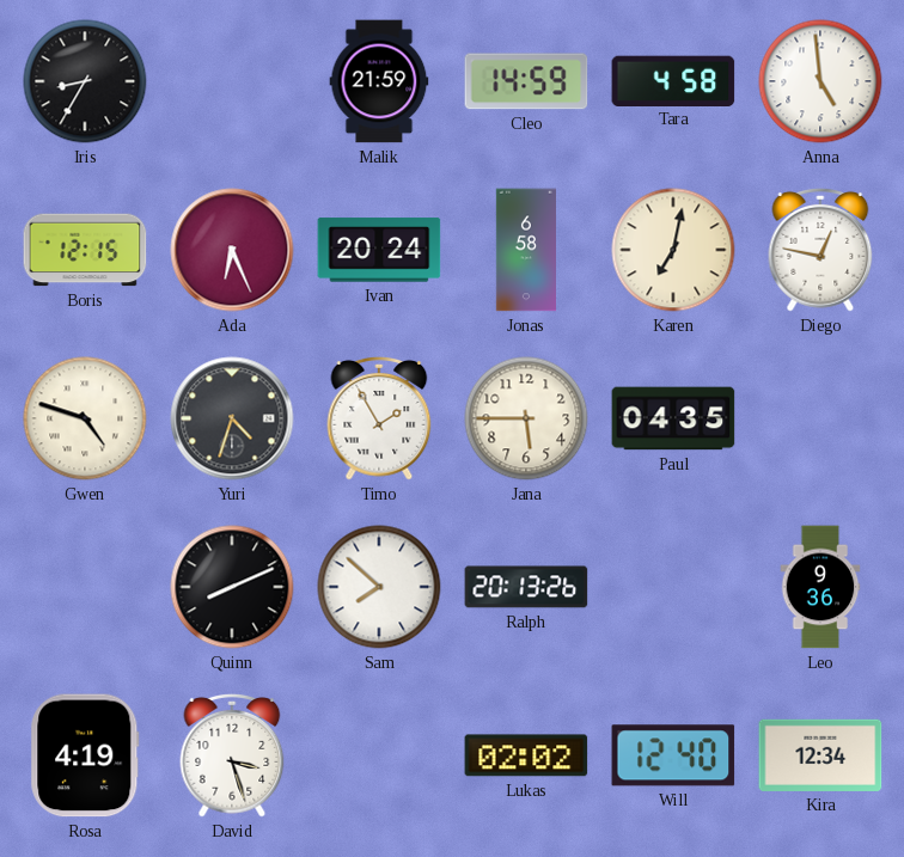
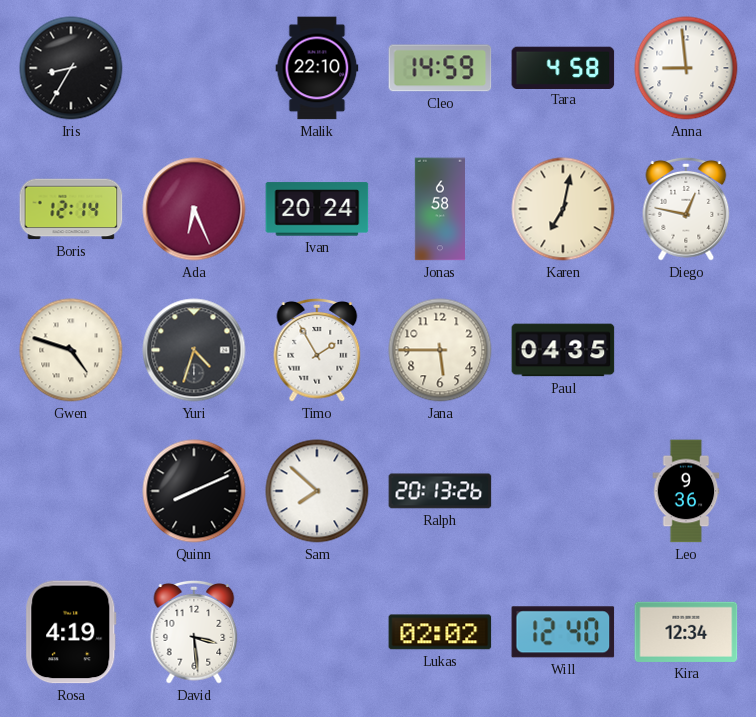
Malik: 21:59 -> 22:10 (317, 68)
Anna: 4:59 -> 8:59 (686, 68)
Boris: 12:15 -> 12:14 (71, 209)
David: 3:27 -> 3:29 (194, 633)
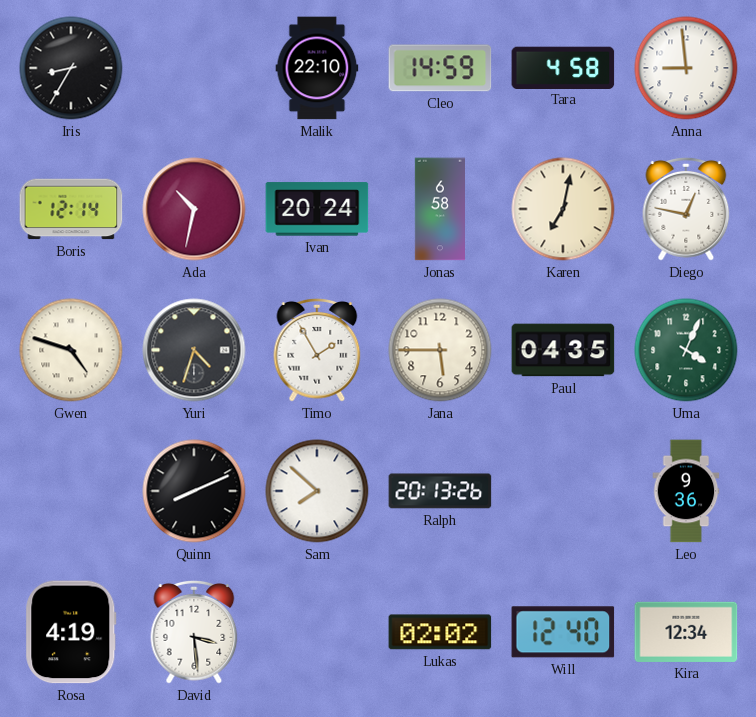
Ada: 6:26 -> 10:32 (194, 209)
Uma: none -> 4:04 (686, 350)
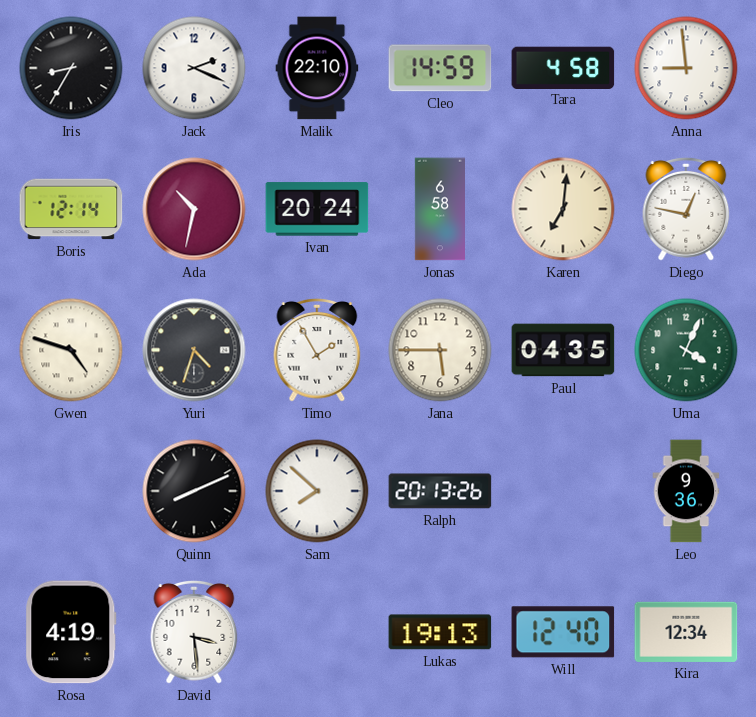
Jack: none -> 2:19 (194, 68)
Karen: 7:02 -> 7:01 (563, 209)
Lukas: 02:02 -> 19:13 (440, 632)
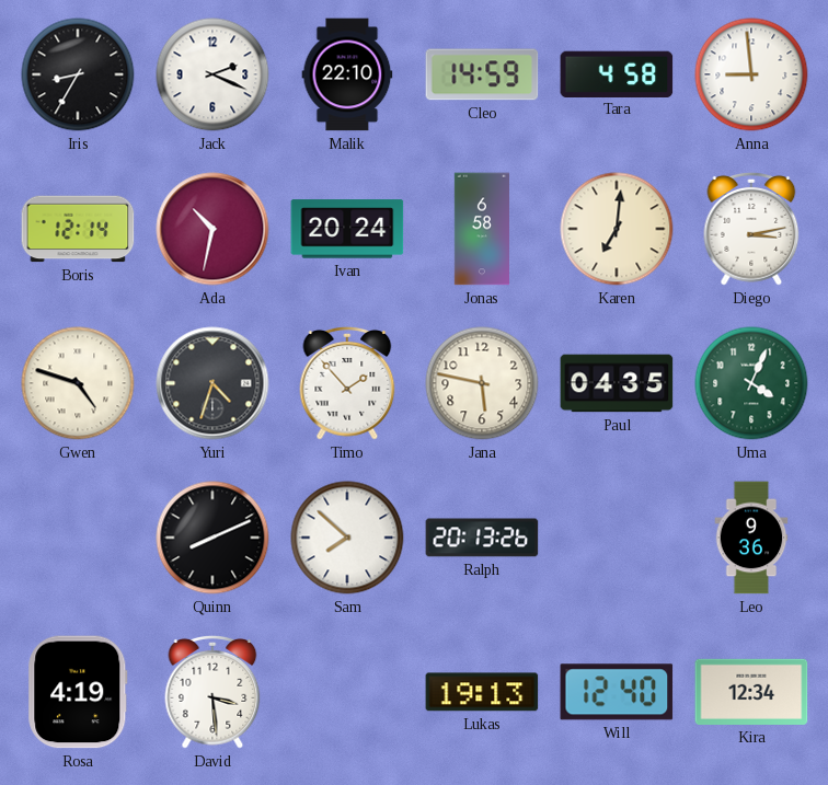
Diego: 12:47 -> 3:13 (751, 230)
Timo: 1:55 -> 1:53 (347, 384)
Jana: 5:45 -> 5:47 (482, 383)
